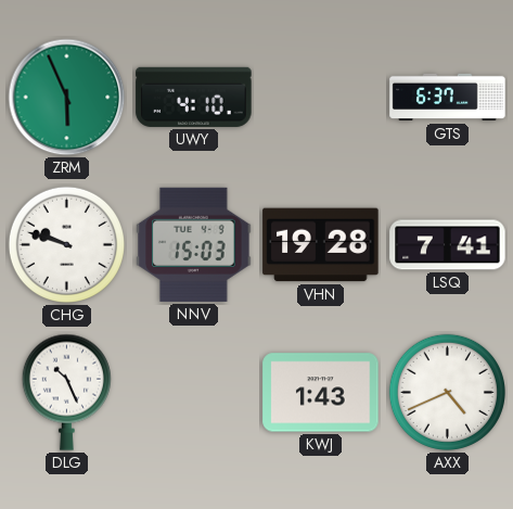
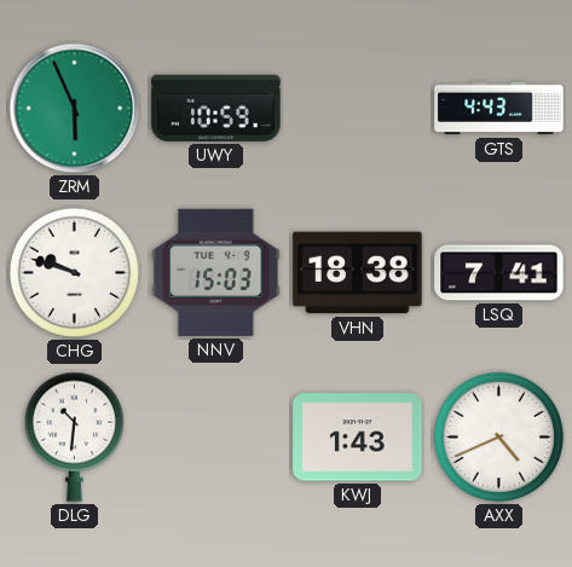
UWY: 4:10 -> 10:59 (216, 108)
GTS: 6:37 -> 4:43 (499, 109)
VHN: 19:28 -> 18:38 (358, 273)
DLG: 10:26 -> 10:31 (74, 436)
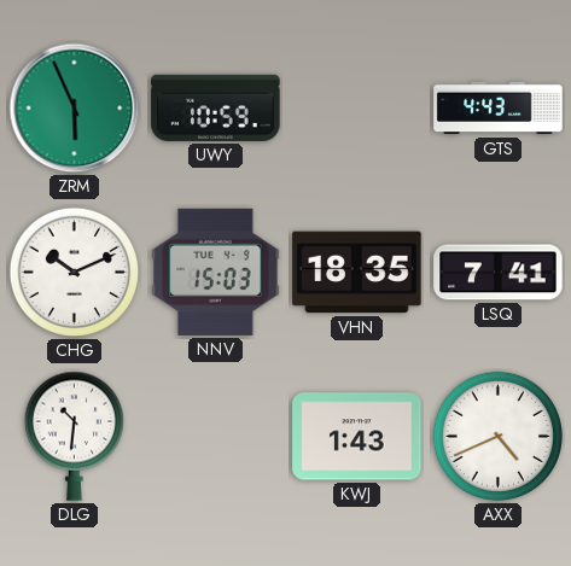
CHG: 9:48 -> 10:11 (74, 272)
VHN: 18:38 -> 18:35 (357, 273)
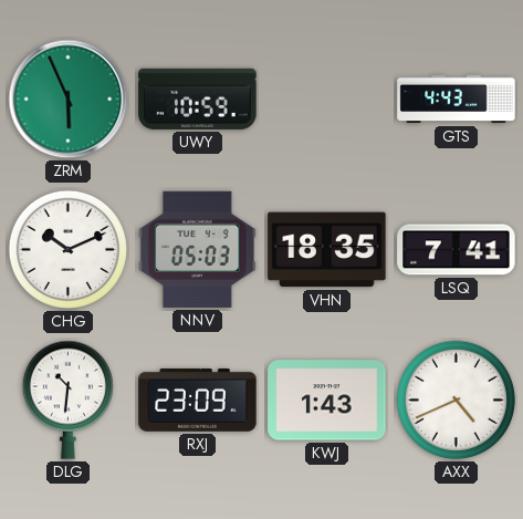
NNV: 15:03 -> 05:03 (198, 249)
RXJ: none -> 23:09 (198, 399)
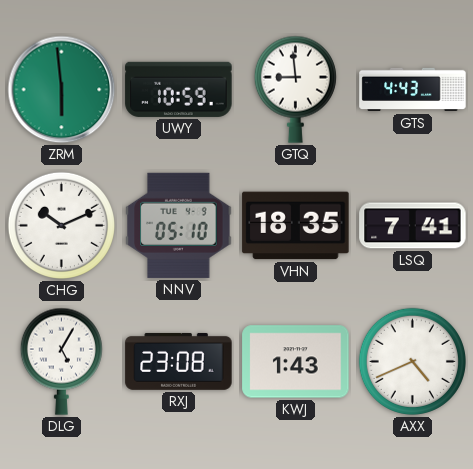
ZRM: 5:56 -> 5:59 (62, 90)
GTQ: none -> 8:59 (295, 89)
NNV: 05:03 -> 05:10 (179, 225)
DLG: 10:31 -> 5:05 (61, 361)
RXJ: 23:09 -> 23:08 (179, 361)
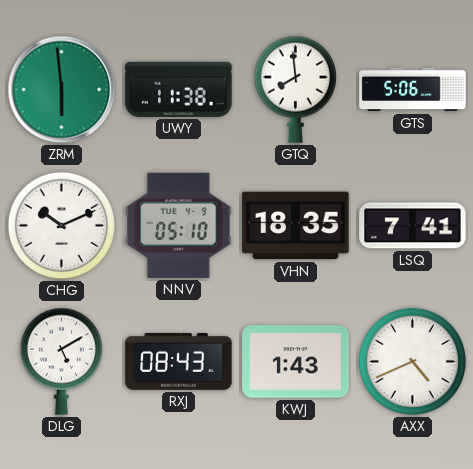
UWY: 10:59 -> 11:38 (179, 89)
GTQ: 8:59 -> 7:59 (295, 89)
GTS: 4:43 -> 5:06 (413, 90)
DLG: 5:05 -> 5:10 (61, 361)
RXJ: 23:08 -> 08:43 (179, 361)
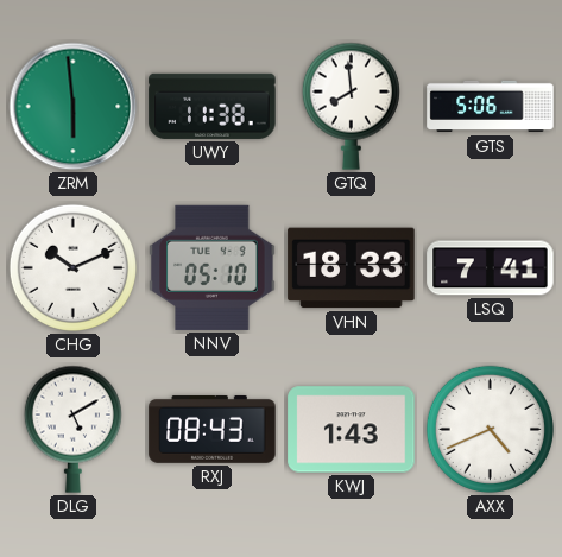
VHN: 18:35 -> 18:33 (352, 268)
